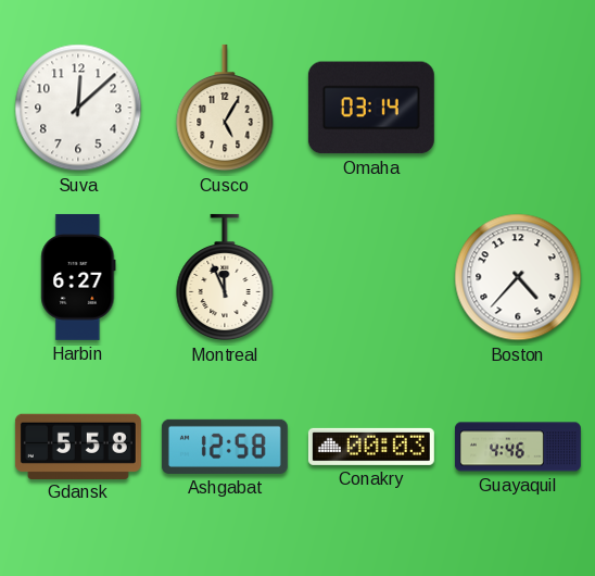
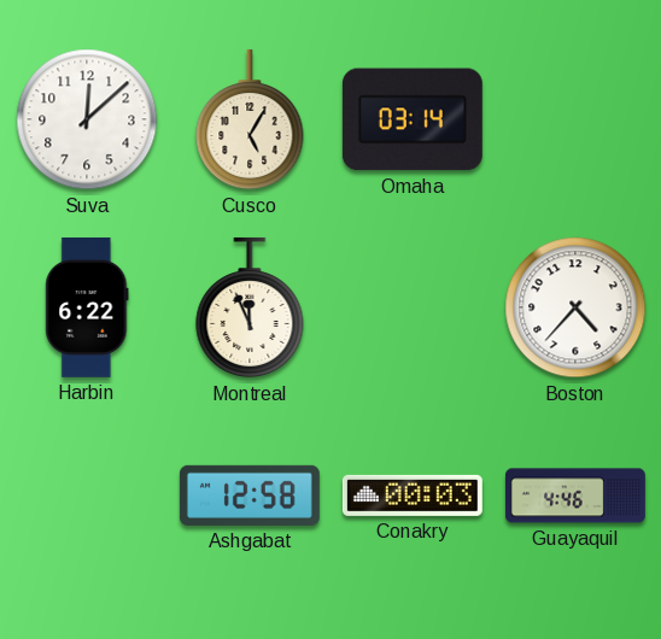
Harbin: 6:27 -> 6:22 (87, 307)
Gdansk: 5:58 -> none (78, 446)
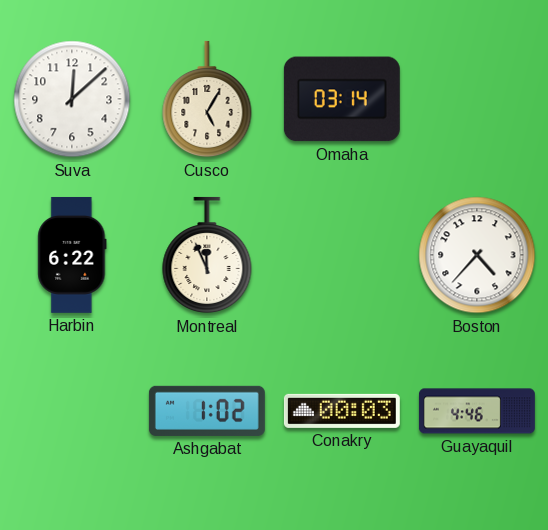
Ashgabat: 12:58 -> 1:02 (207, 411)
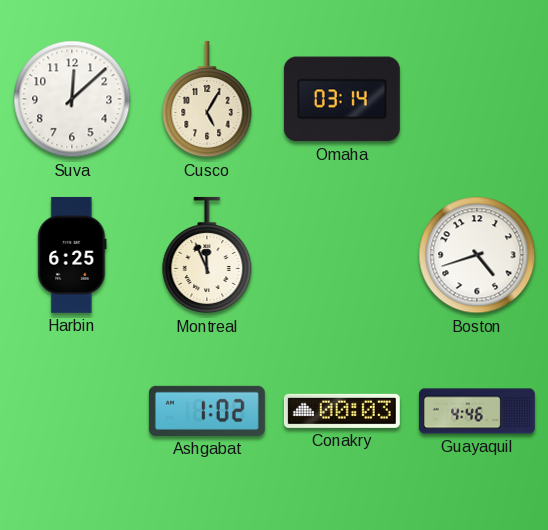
Harbin: 6:22 -> 6:25 (72, 255)
Boston: 4:37 -> 4:42 (477, 255)
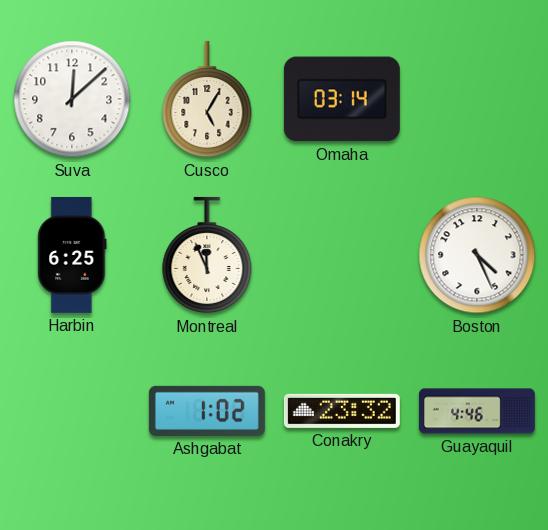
Boston: 4:42 -> 4:26 (477, 255)
Conakry: 00:03 -> 23:32 (342, 411)
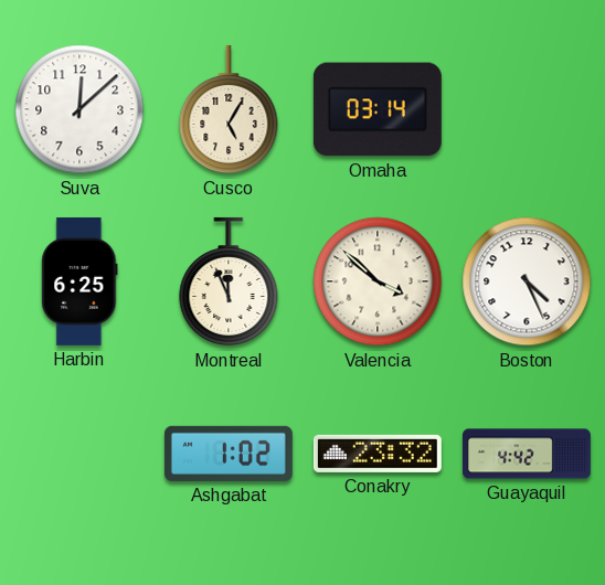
Valencia: none -> 3:52 (378, 281)
Guayaquil: 4:46 -> 4:42 (527, 454)
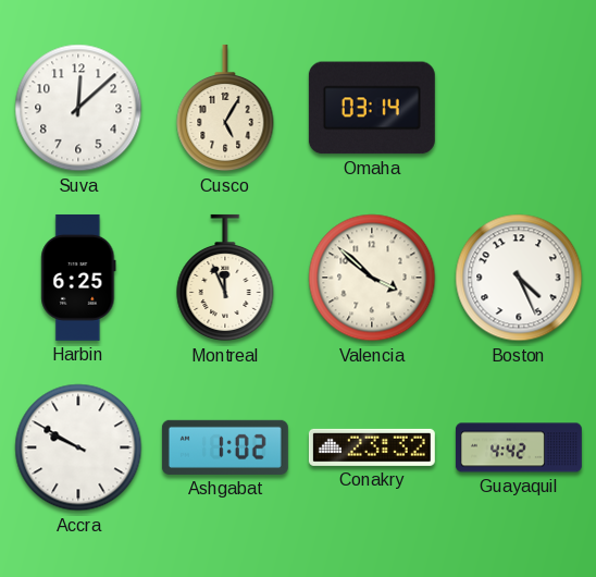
Accra: none -> 9:50 (78, 447)
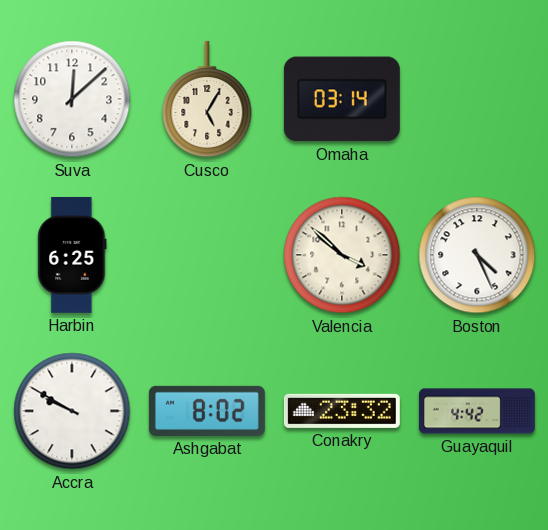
Montreal: 11:56 -> none (225, 278)
Ashgabat: 1:02 -> 8:02 (207, 411)
